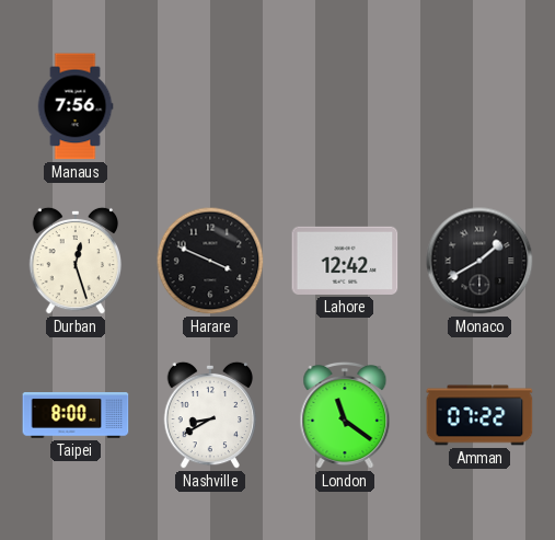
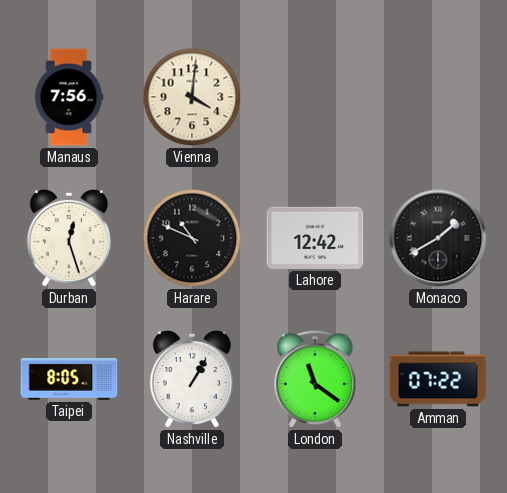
Vienna: none -> 4:01 (192, 97)
Harare: 3:49 -> 10:49 (192, 238)
Taipei: 8:00 -> 8:05 (69, 379)
Nashville: 8:40 -> 1:05 (192, 379)
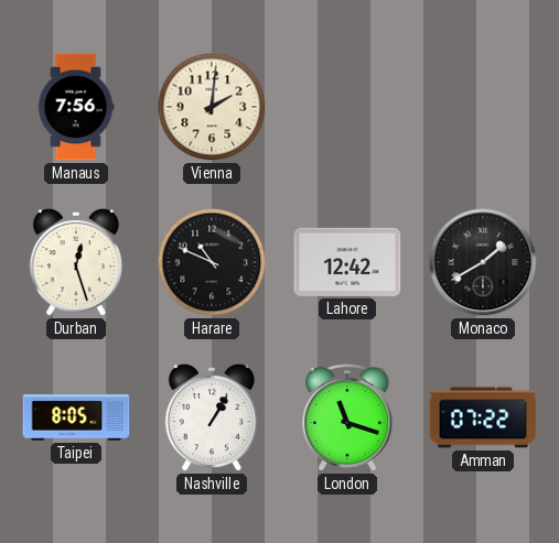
Vienna: 4:01 -> 2:01 (212, 107)
London: 11:21 -> 11:18 (347, 417)
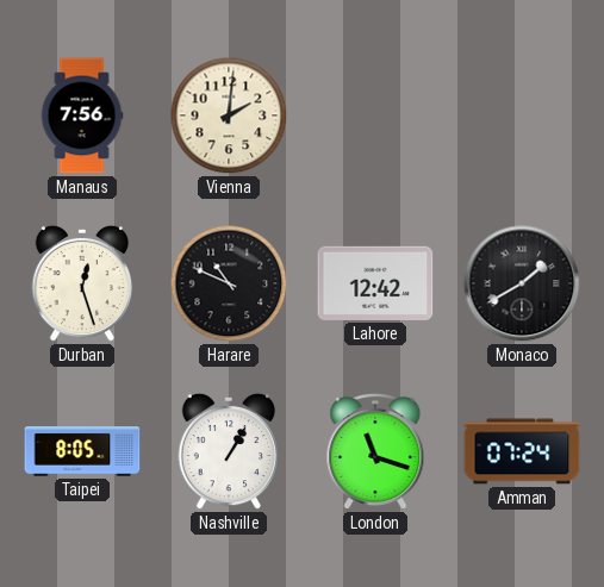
Amman: 07:22 -> 07:24 (522, 451)
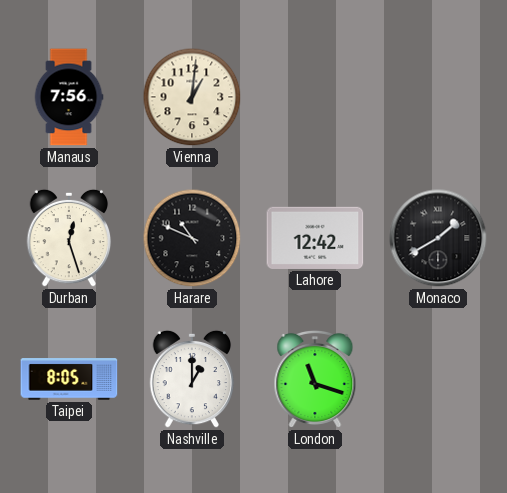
Vienna: 2:01 -> 1:01 (192, 97)
Nashville: 1:05 -> 1:00 (192, 379)
Amman: 07:24 -> none (522, 451)
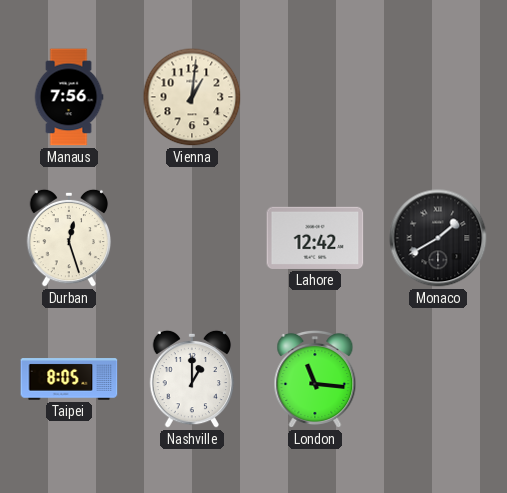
Harare: 10:49 -> none (192, 238)
London: 11:18 -> 11:16 (315, 379)
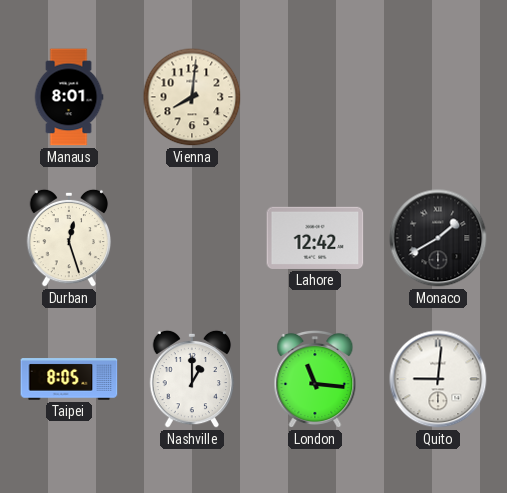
Manaus: 7:56 -> 8:01 (69, 97)
Vienna: 1:01 -> 8:01 (192, 97)
Quito: none -> 9:01 (438, 379)
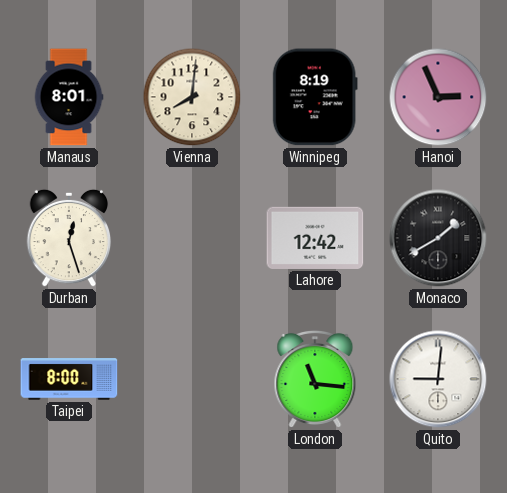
Winnipeg: none -> 8:19 (315, 97)
Hanoi: none -> 2:56 (438, 97)
Taipei: 8:05 -> 8:00 (69, 379)
Nashville: 1:00 -> none (192, 379)
